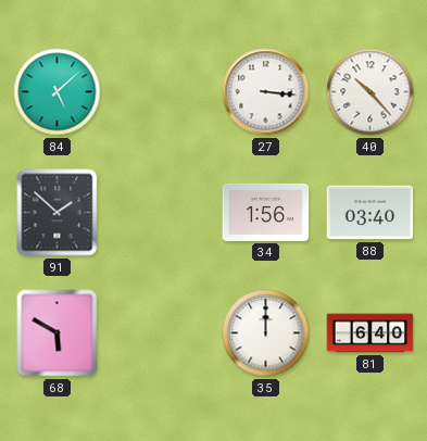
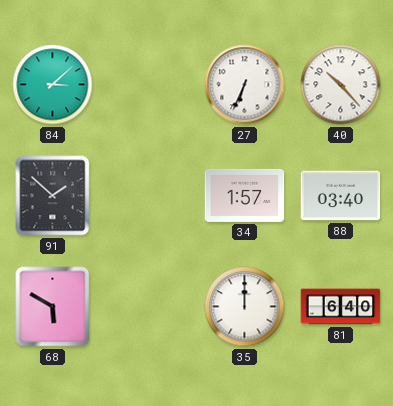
84: 5:08 -> 3:08 (53, 85)
27: 3:16 -> 6:34 (245, 85)
34: 1:56 -> 1:57 (245, 195)
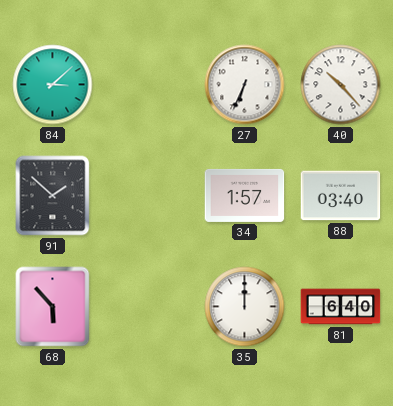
68: 5:50 -> 5:53 (53, 307)
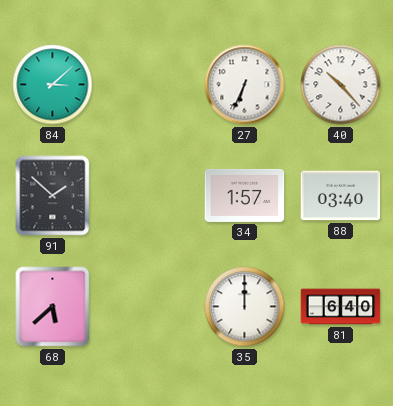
68: 5:53 -> 5:38 (53, 307)
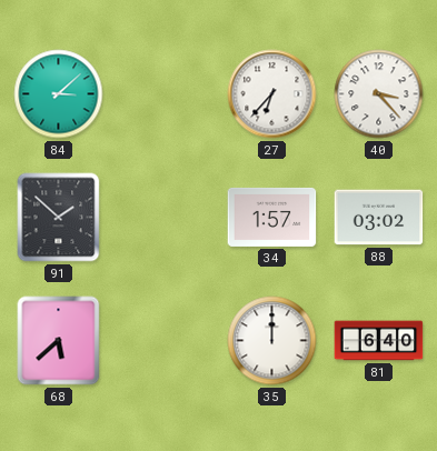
27: 6:34 -> 6:37 (272, 94)
40: 10:23 -> 3:23 (379, 94)
88: 03:40 -> 03:02 (379, 218)
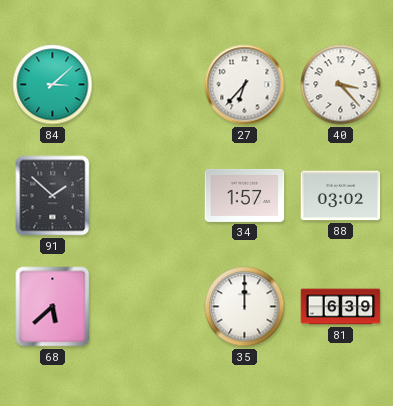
81: 6:40 -> 6:39 (341, 307)
